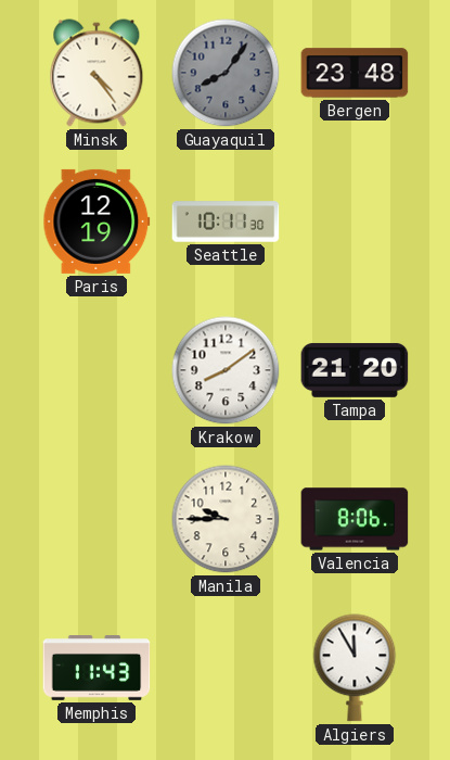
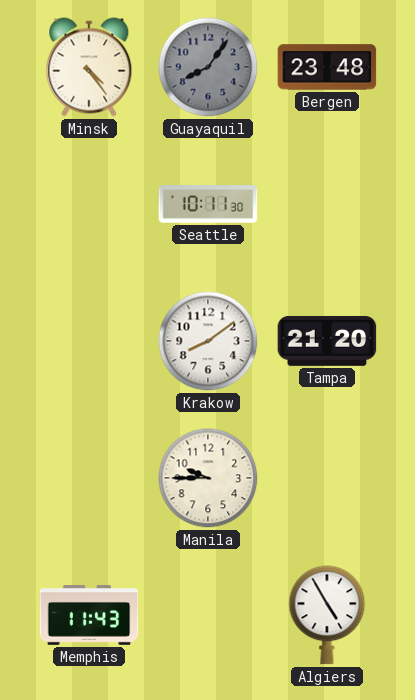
Paris: 12:19 -> none (97, 221)
Valencia: 8:06 -> none (355, 519)
Algiers: 11:55 -> 4:55 (327, 615)
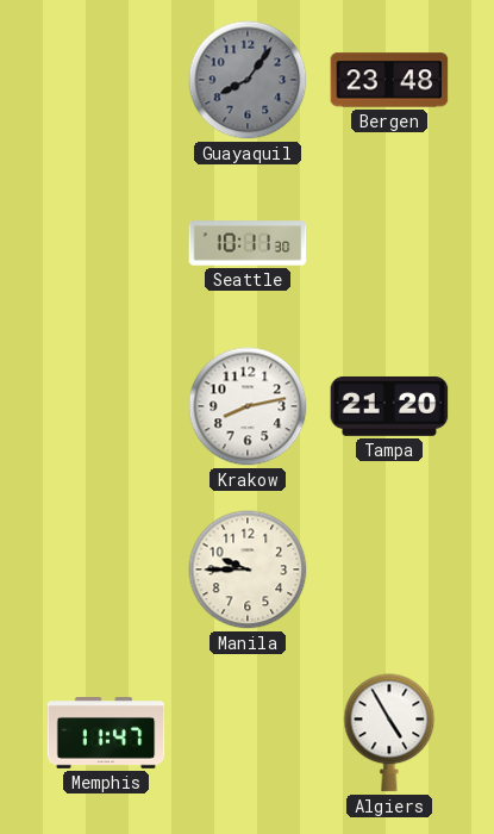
Minsk: 4:24 -> none (89, 67)
Krakow: 8:09 -> 8:13 (248, 406)
Memphis: 11:43 -> 11:47 (106, 734)
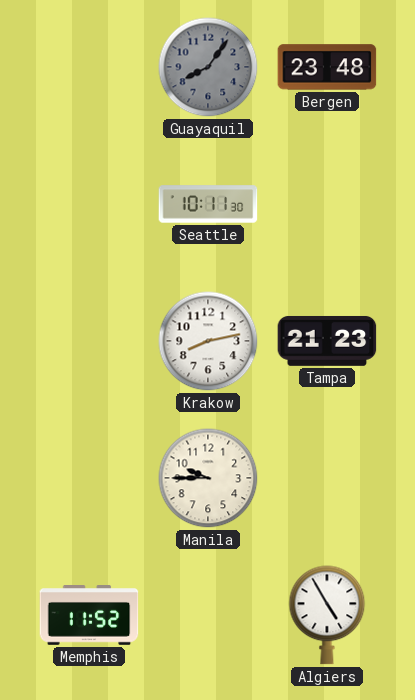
Tampa: 21:20 -> 21:23 (327, 341)
Memphis: 11:47 -> 11:52 (89, 616)
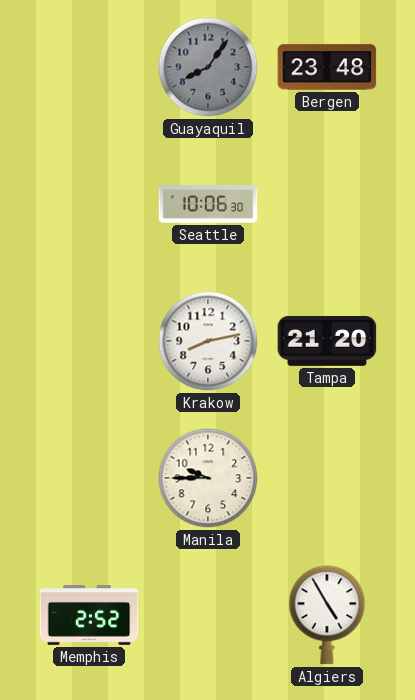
Seattle: 10:11 -> 10:06 (208, 204)
Tampa: 21:23 -> 21:20 (327, 341)
Memphis: 11:52 -> 2:52 (89, 616)
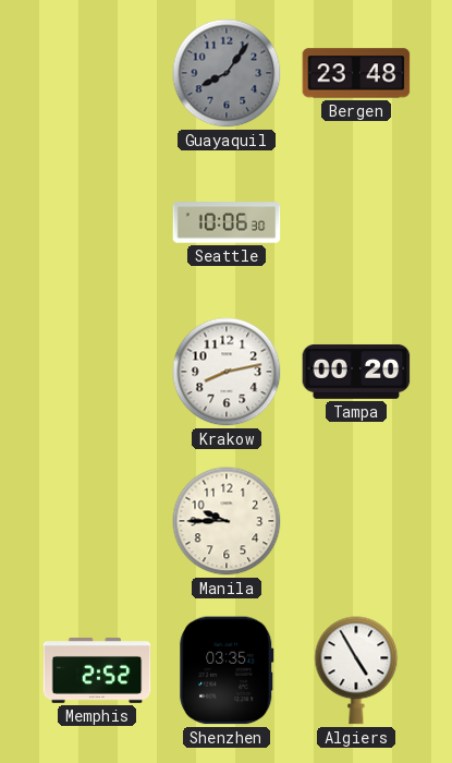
Tampa: 21:20 -> 00:20 (356, 372)
Shenzhen: none -> 03:35 (227, 670)
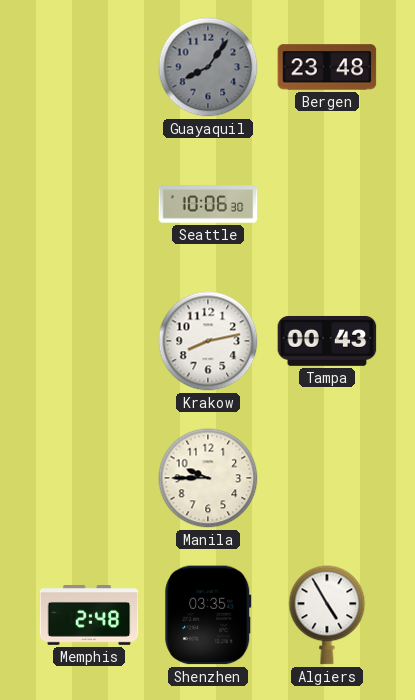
Tampa: 00:20 -> 00:43 (327, 341)
Memphis: 2:52 -> 2:48 (89, 616)
